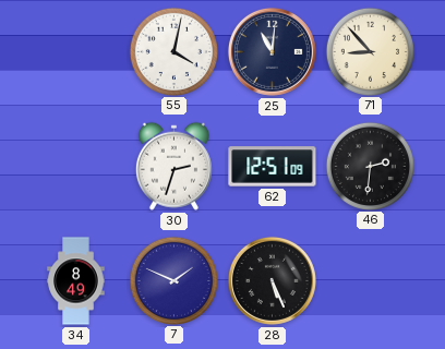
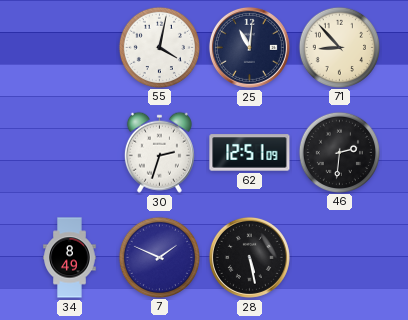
28: 5:26 -> 5:28 (249, 257)
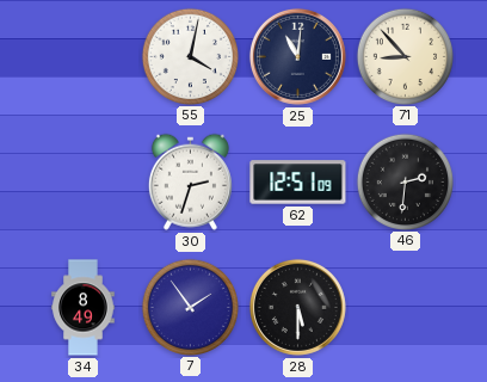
7: 1:49 -> 1:54 (190, 307)
28: 5:28 -> 5:30 (297, 307)
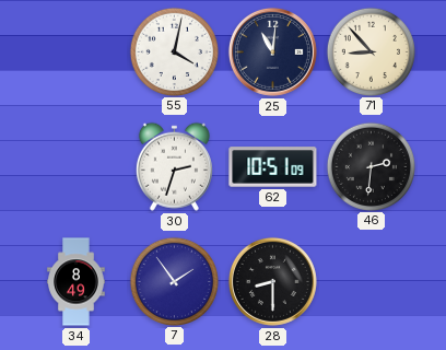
62: 12:51 -> 10:51 (273, 167)
28: 5:30 -> 8:30 (272, 281)
